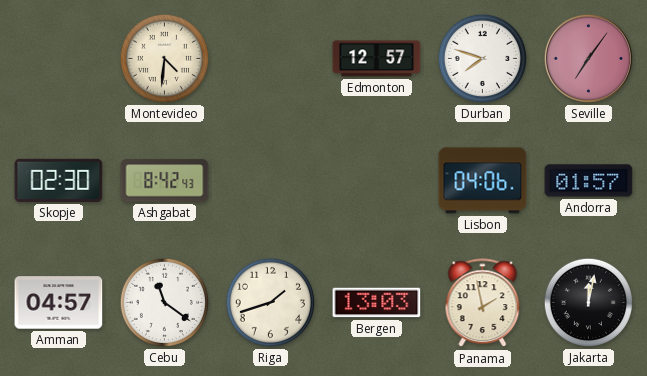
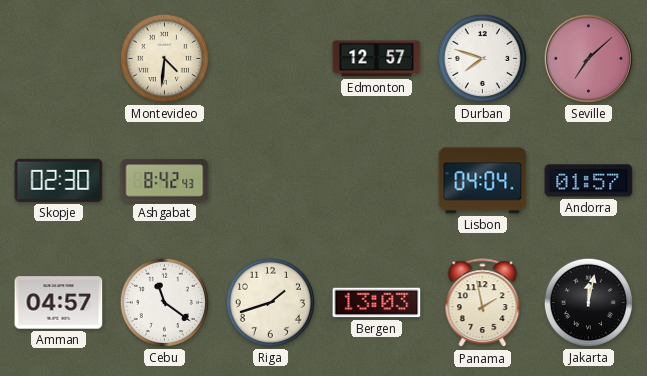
Seville: 7:06 -> 7:08 (588, 58)
Lisbon: 04:06 -> 04:04 (483, 181)
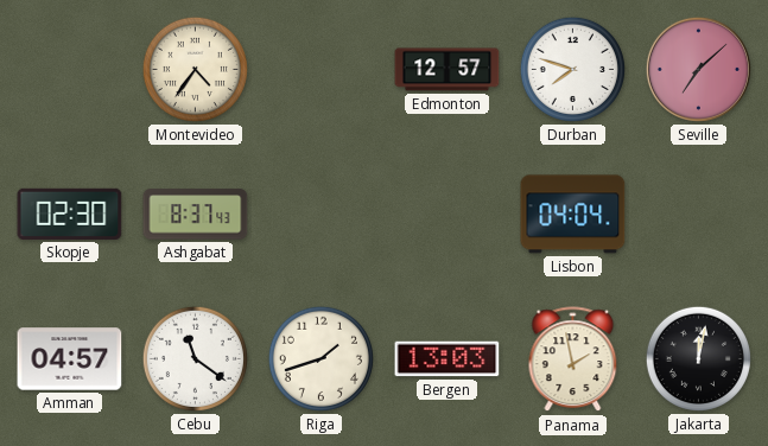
Montevideo: 4:31 -> 4:36 (195, 69)
Ashgabat: 8:42 -> 8:37 (196, 215)
Andorra: 01:57 -> none (589, 181)
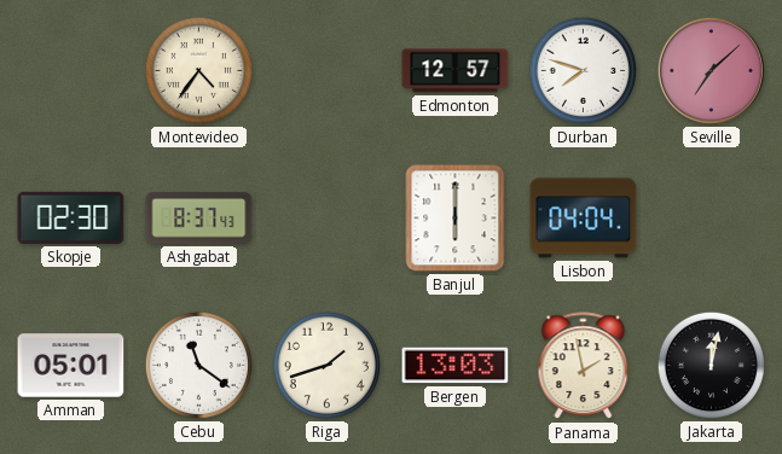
Banjul: none -> 6:00 (456, 219)
Amman: 04:57 -> 05:01 (71, 366)
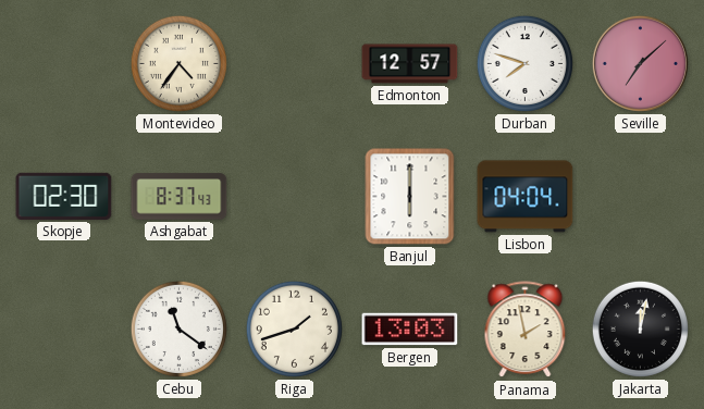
Amman: 05:01 -> none (71, 366)
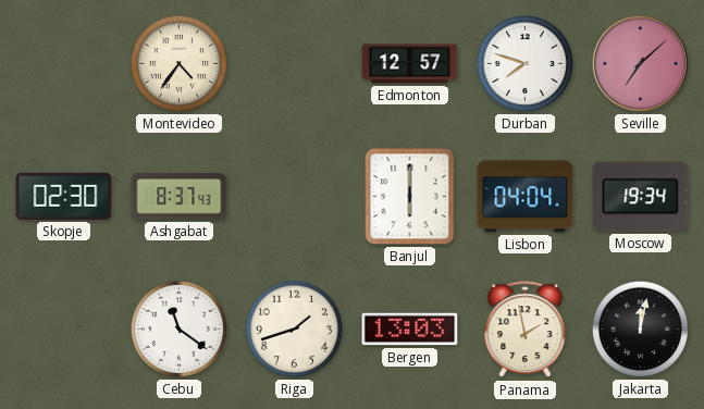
Moscow: none -> 19:34 (641, 197)
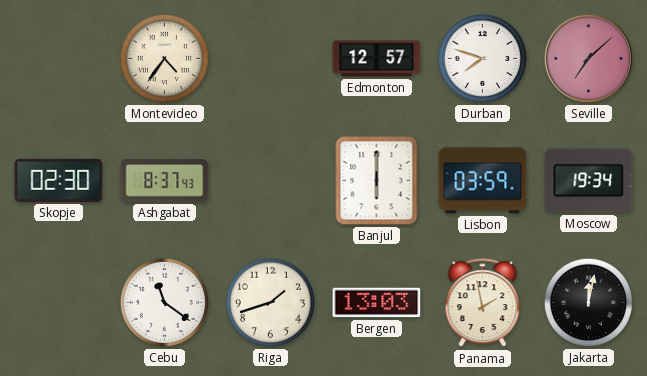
Lisbon: 04:04 -> 03:59 (483, 181)
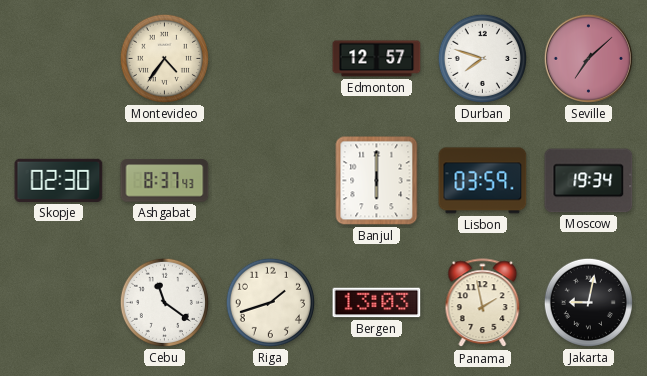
Jakarta: 12:02 -> 9:02 (588, 302)
